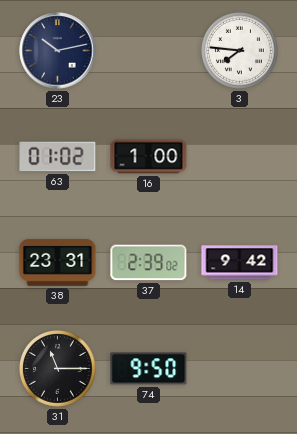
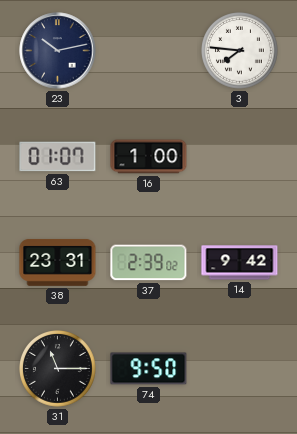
63: 01:02 -> 01:07 (58, 157)
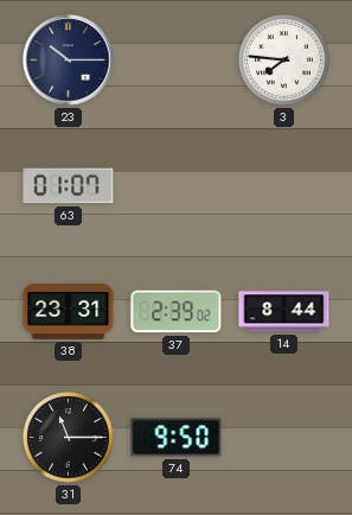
23: 10:13 -> 10:15 (69, 61)
16: 1:00 -> none (149, 157)
14: 9:42 -> 8:44 (284, 312)
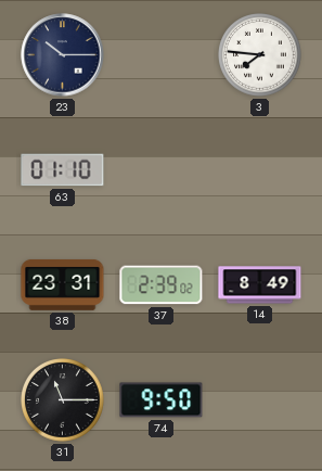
63: 01:07 -> 01:10 (63, 170)
14: 8:44 -> 8:49 (260, 285)
